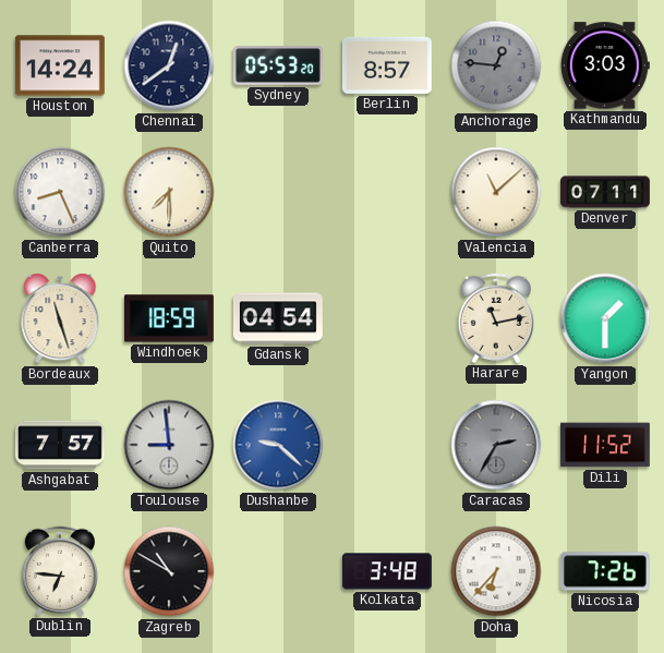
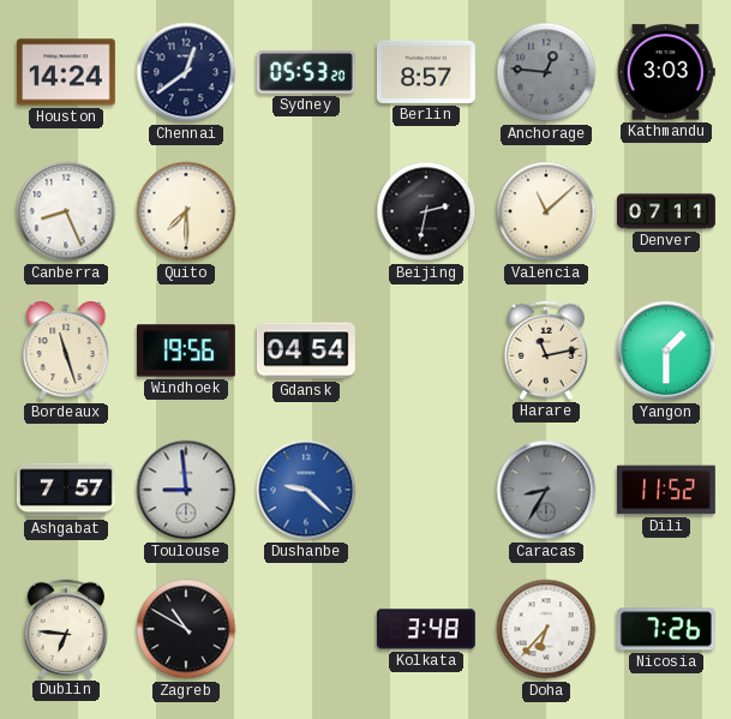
Beijing: none -> 2:32 (426, 211)
Windhoek: 18:59 -> 19:56 (186, 350)
Caracas: 2:35 -> 8:35 (546, 490)
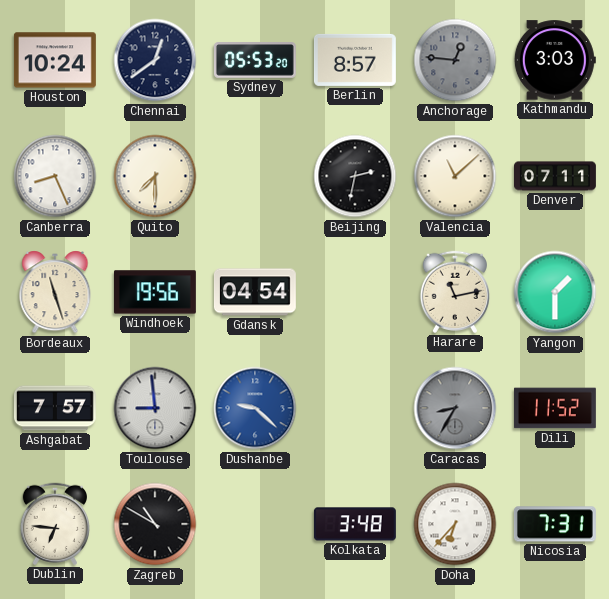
Houston: 14:24 -> 10:24 (55, 60)
Nicosia: 7:26 -> 7:31 (555, 524)
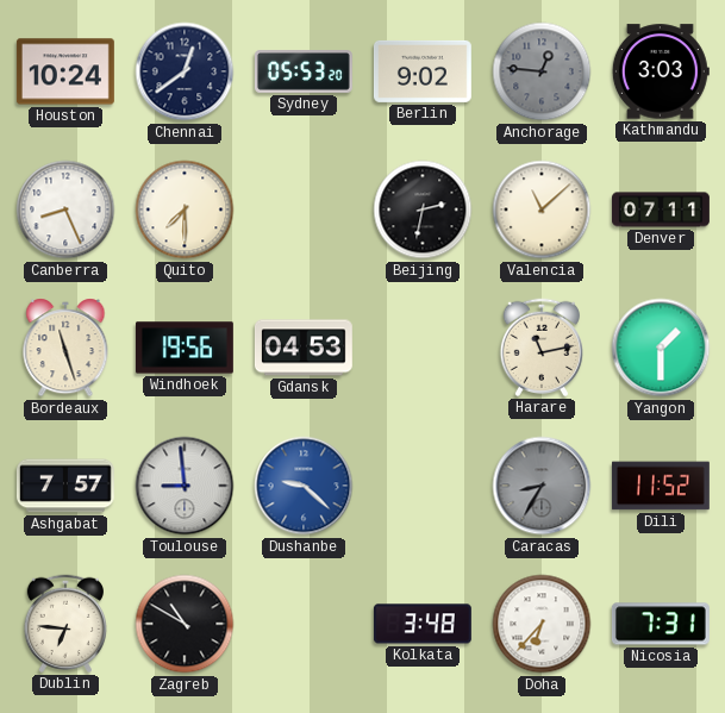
Berlin: 8:57 -> 9:02 (423, 71)
Gdansk: 04:54 -> 04:53 (304, 348)
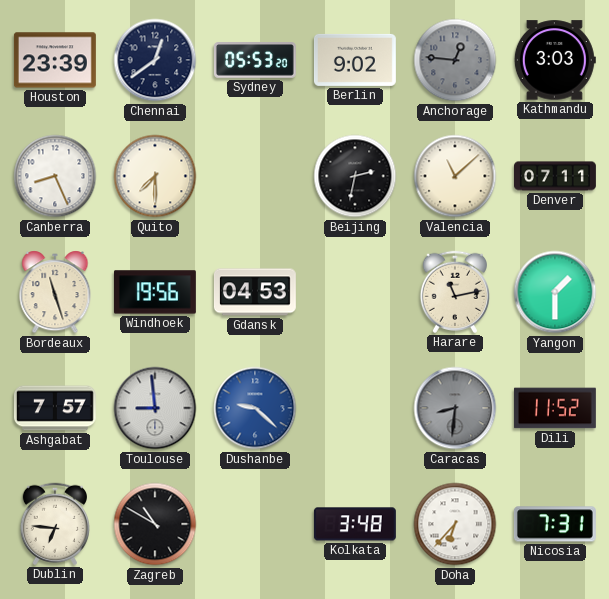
Houston: 10:24 -> 23:39 (55, 60)
Caracas: 8:35 -> 8:31 (455, 408)
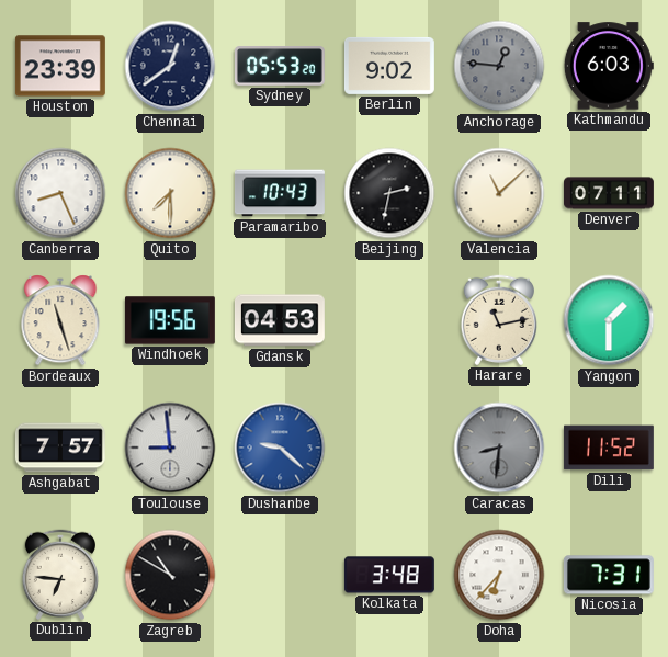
Kathmandu: 3:03 -> 6:03 (609, 66)
Paramaribo: none -> 10:43 (281, 193)
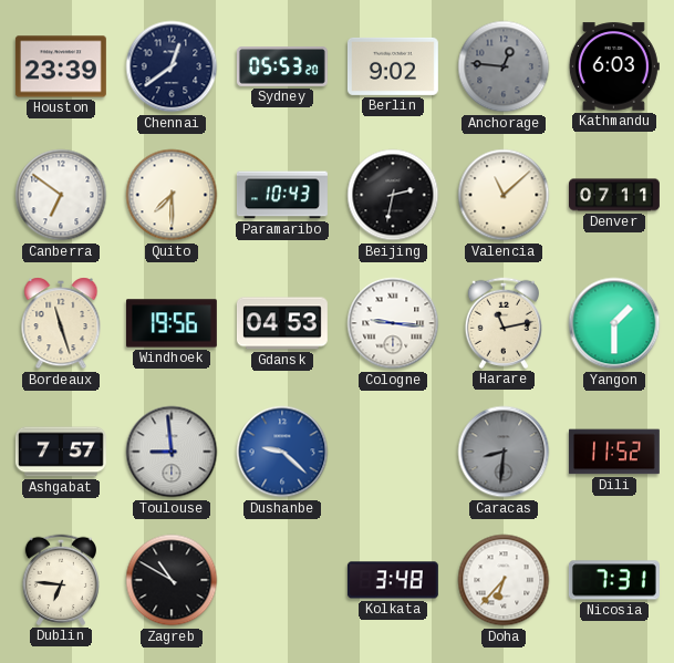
Canberra: 8:26 -> 6:51 (61, 195)
Cologne: none -> 9:16 (393, 323)
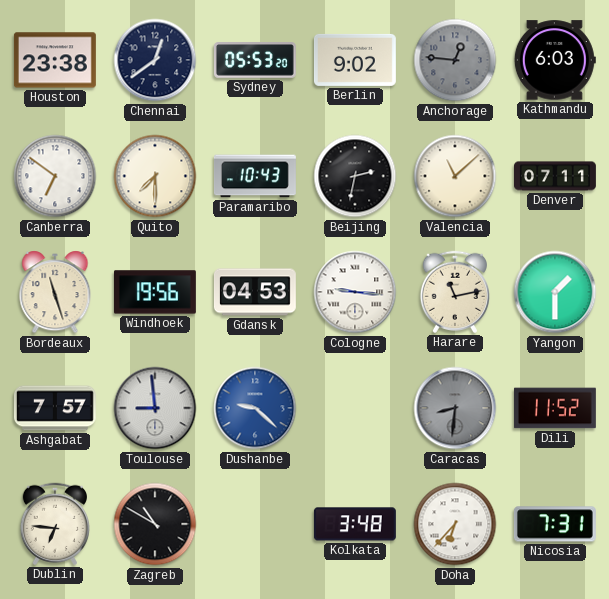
Houston: 23:39 -> 23:38 (55, 60)
